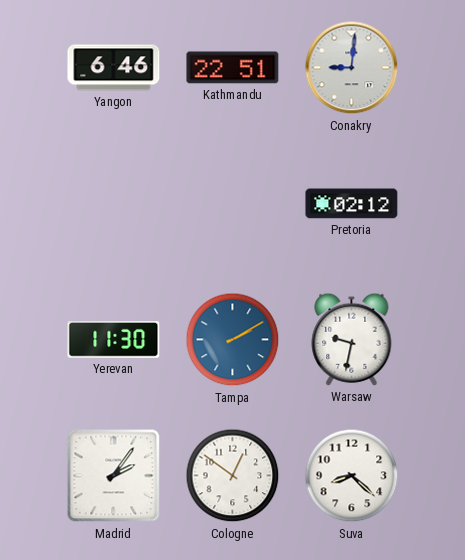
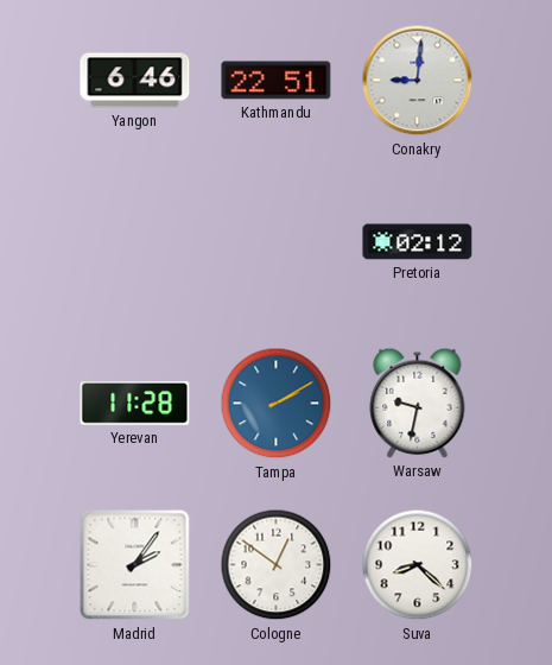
Yerevan: 11:30 -> 11:28 (135, 404)
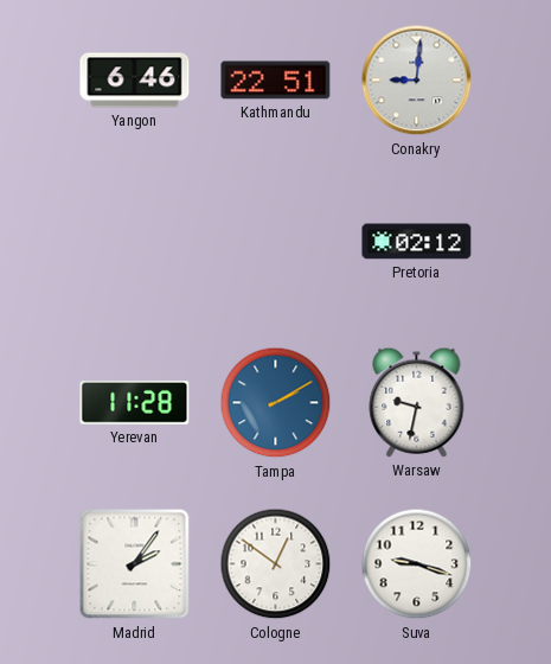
Suva: 8:22 -> 9:18 (417, 564)
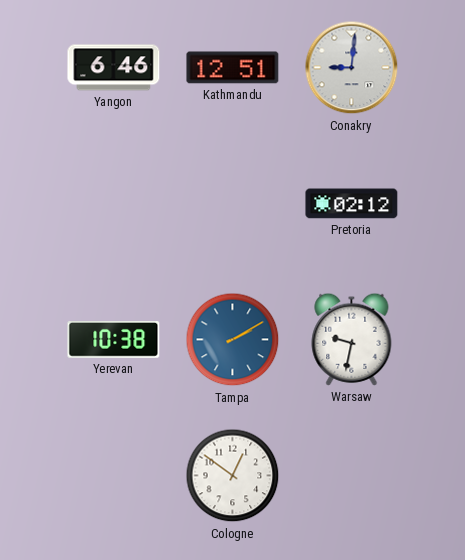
Kathmandu: 22:51 -> 12:51 (233, 68)
Yerevan: 11:28 -> 10:38 (114, 340)
Madrid: 2:06 -> none (135, 564)
Suva: 9:18 -> none (417, 564)
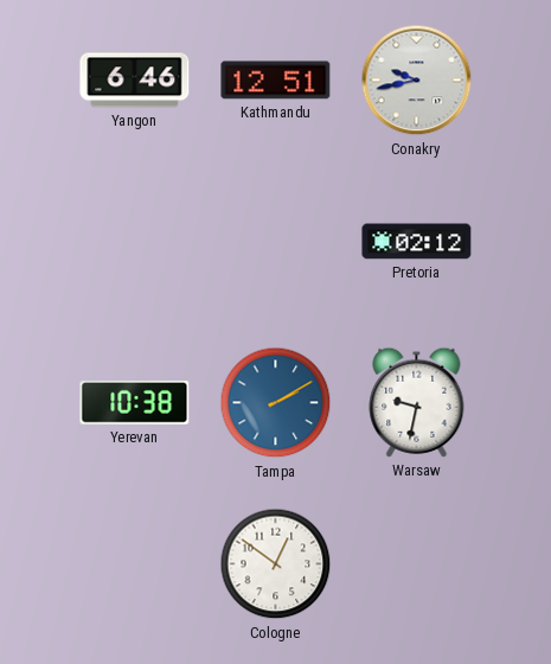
Conakry: 9:01 -> 9:43 (417, 81)
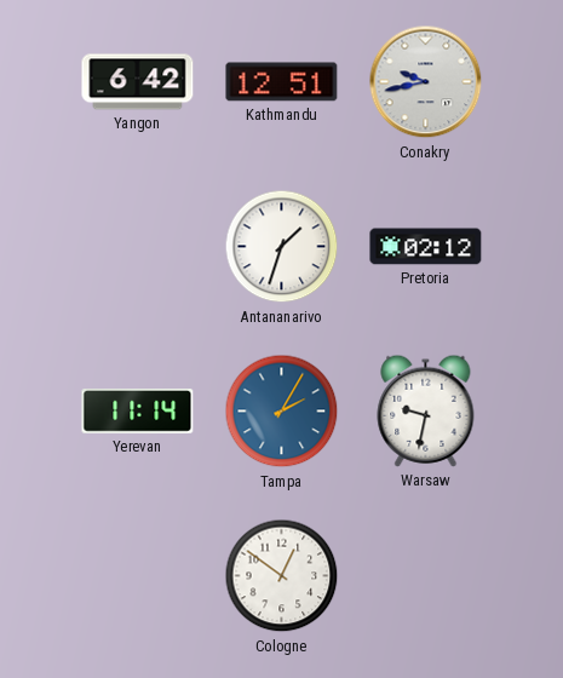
Yangon: 6:46 -> 6:42 (138, 82)
Antananarivo: none -> 1:33 (282, 247)
Yerevan: 10:38 -> 11:14 (138, 412)
Tampa: 2:10 -> 2:05 (282, 412)
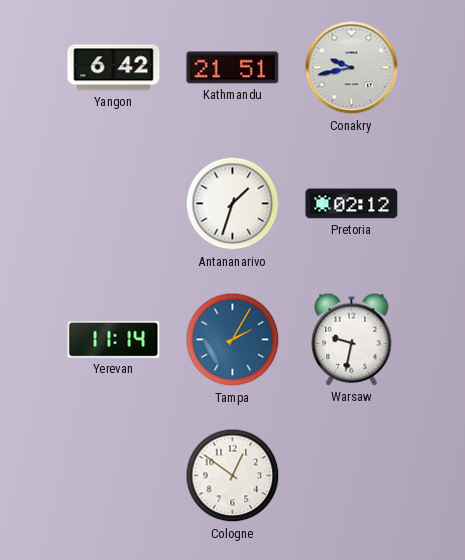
Kathmandu: 12:51 -> 21:51 (233, 68)
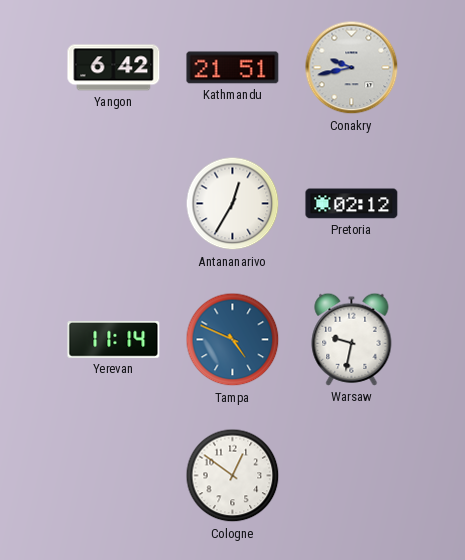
Antananarivo: 1:33 -> 12:35 (233, 204)
Tampa: 2:05 -> 4:49 (233, 340)
